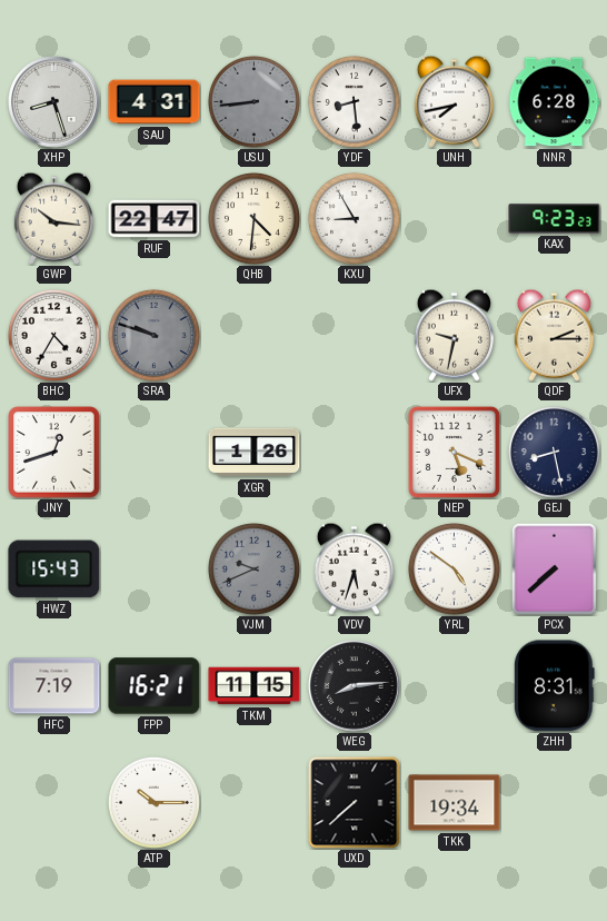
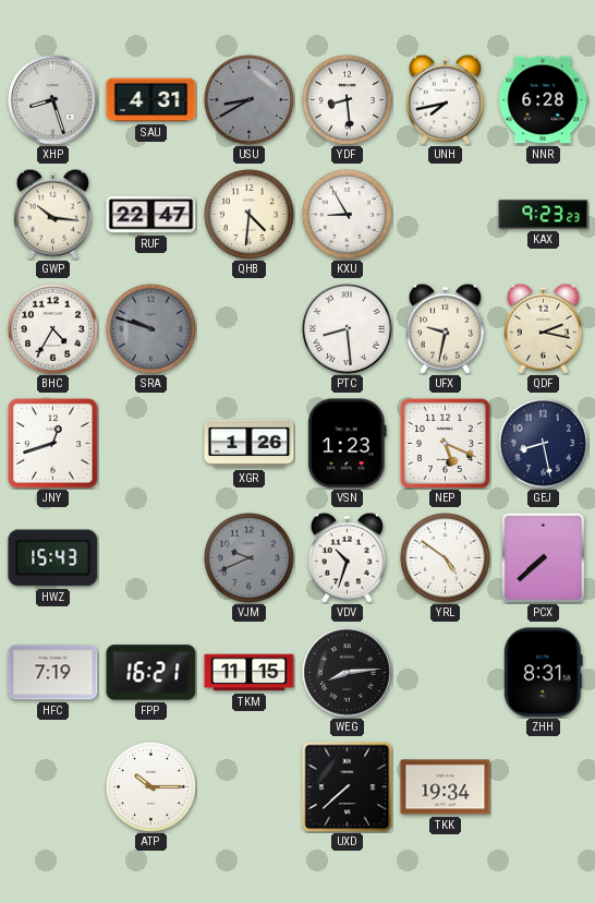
USU: 8:44 -> 8:40 (248, 99)
PTC: none -> 8:29 (347, 328)
QDF: 2:15 -> 2:17 (543, 328)
VSN: none -> 1:23 (348, 444)
VDV: 5:33 -> 10:33 (347, 557)
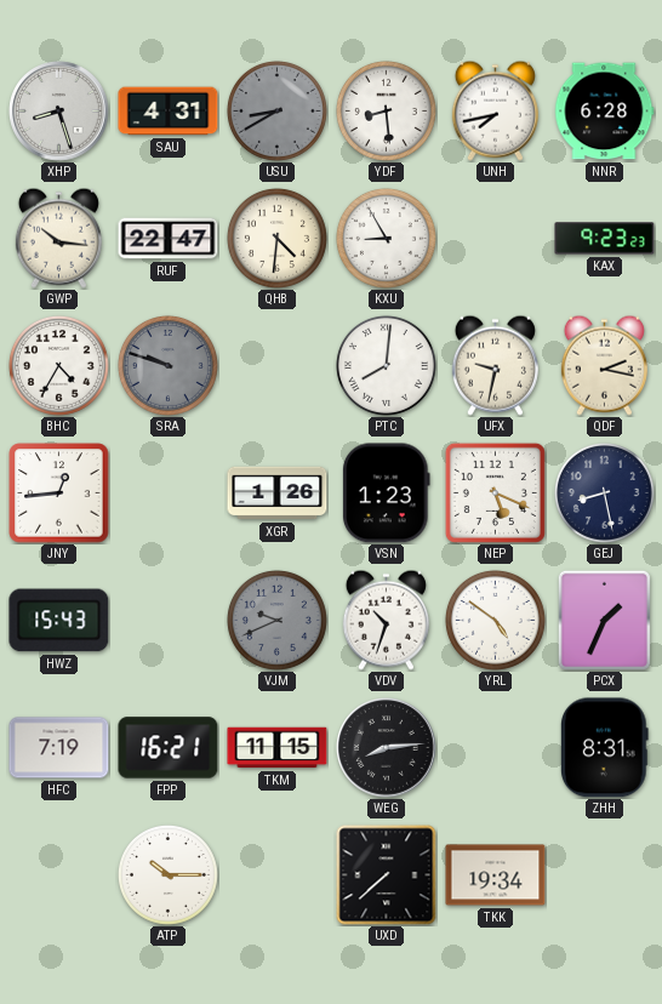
PTC: 8:29 -> 8:01 (386, 365)
JNY: 12:42 -> 12:44 (59, 494)
PCX: 7:38 -> 1:34 (604, 620)
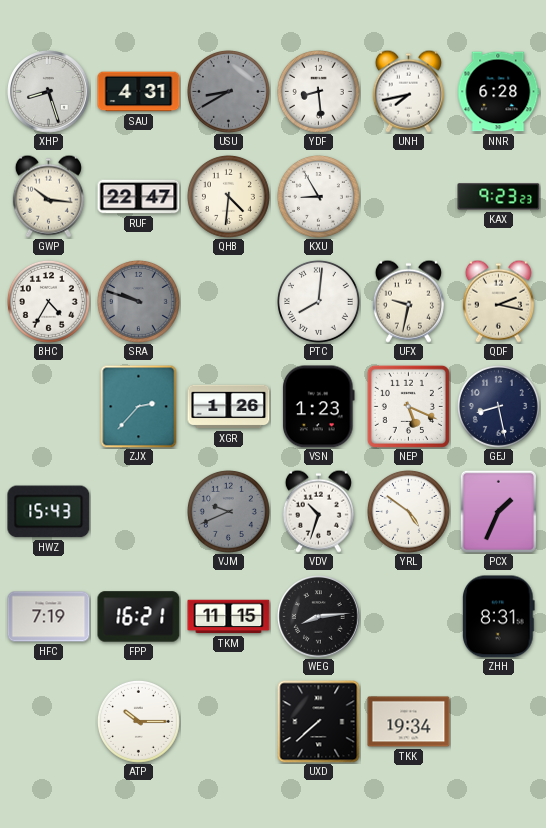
JNY: 12:44 -> none (59, 494)
ZJX: none -> 2:37 (139, 406)
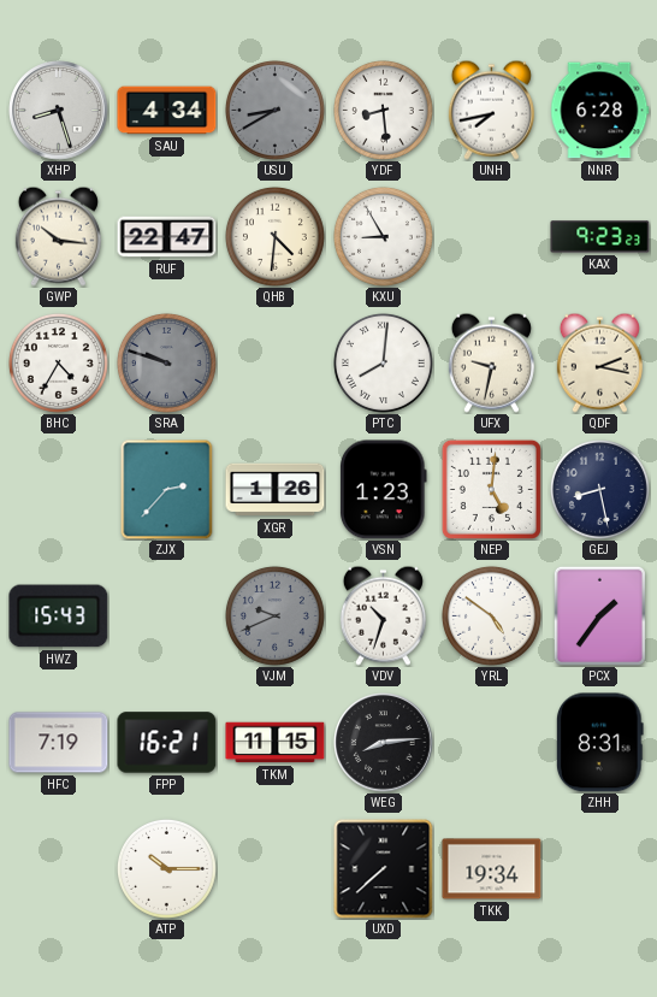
SAU: 4:31 -> 4:34 (167, 111)
NEP: 5:19 -> 5:01 (491, 489)
PCX: 1:34 -> 1:36 (599, 615)
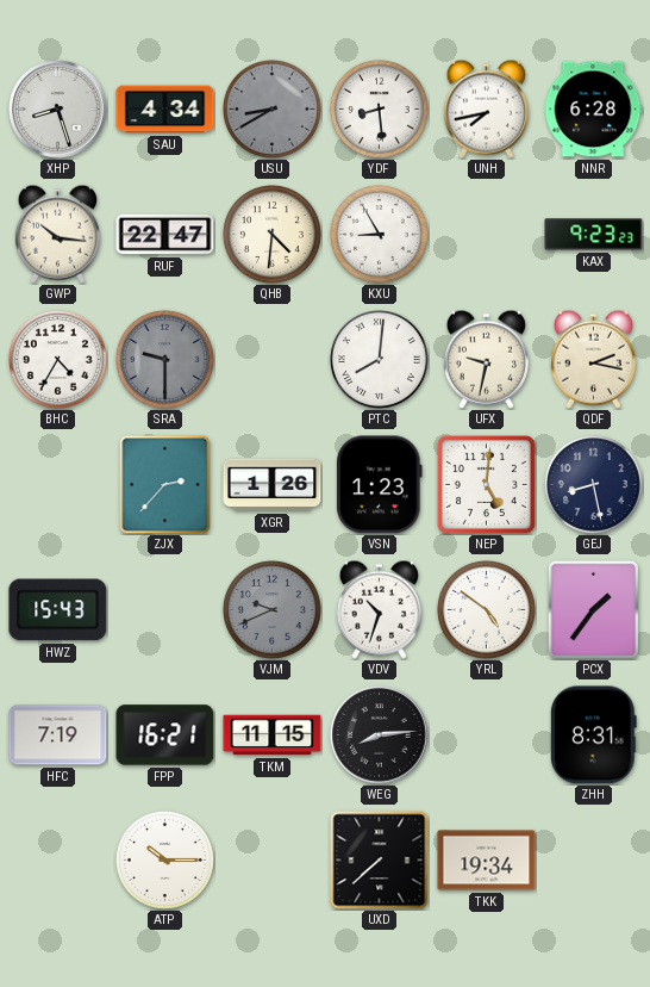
SRA: 9:48 -> 9:30 (164, 359)
